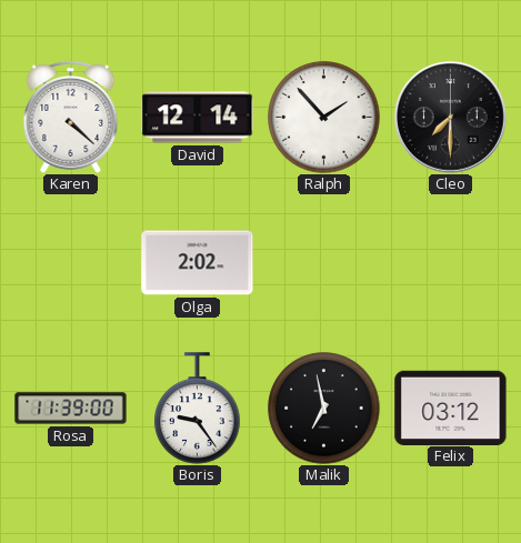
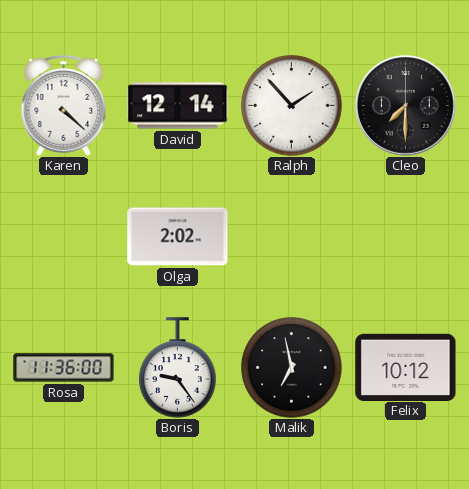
Rosa: 11:39 -> 11:36 (64, 368)
Felix: 03:12 -> 10:12 (406, 367)
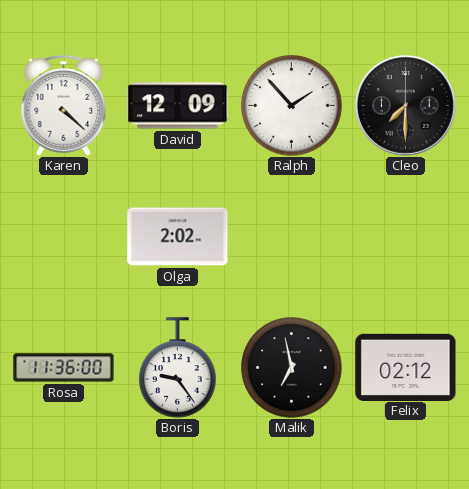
David: 12:14 -> 12:09 (178, 106)
Felix: 10:12 -> 02:12 (406, 367)
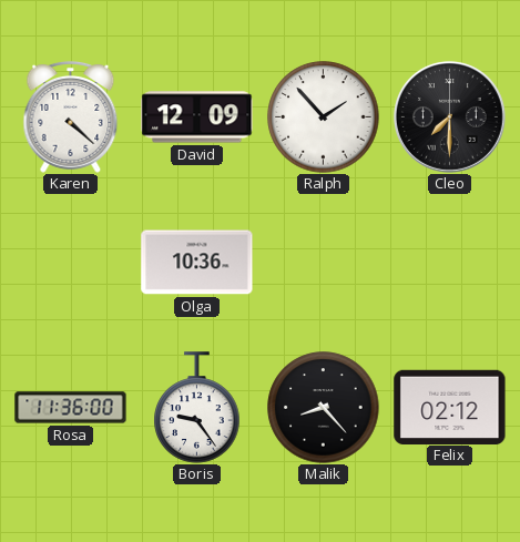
Olga: 2:02 -> 10:36 (197, 263)
Malik: 6:58 -> 8:23 (324, 408)
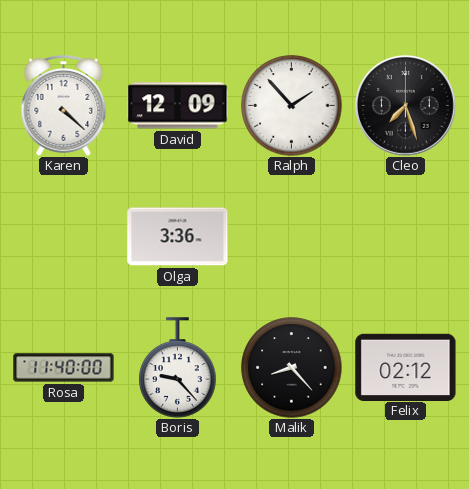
Cleo: 7:30 -> 7:27 (405, 105)
Olga: 10:36 -> 3:36 (178, 237)
Rosa: 11:36 -> 11:40 (64, 368)
Boris: 9:24 -> 9:23 (178, 368)
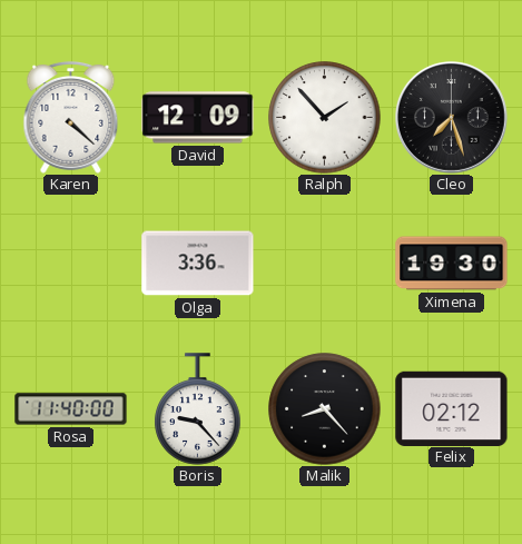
Ximena: none -> 19:30 (452, 264)
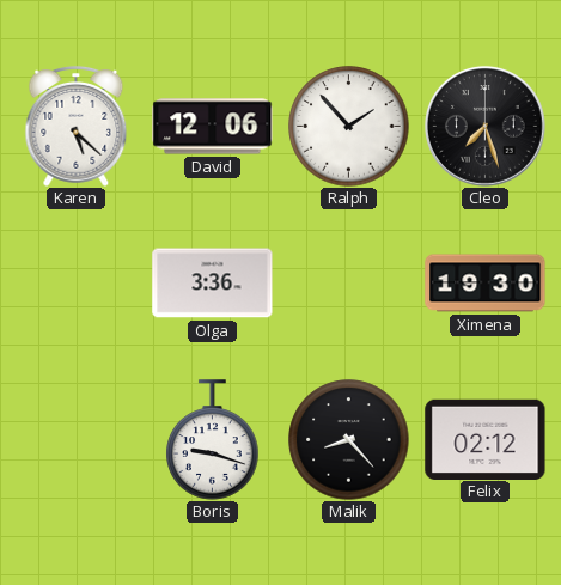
Karen: 4:22 -> 5:22 (77, 126)
David: 12:09 -> 12:06 (213, 127)
Rosa: 11:40 -> none (71, 409)
Boris: 9:23 -> 9:18 (213, 440)
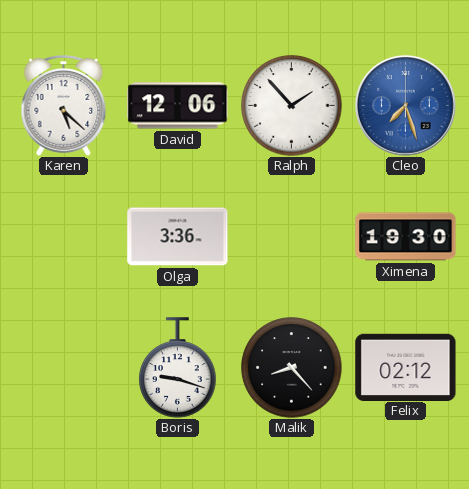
Cleo dial: black -> blue (405, 105)
